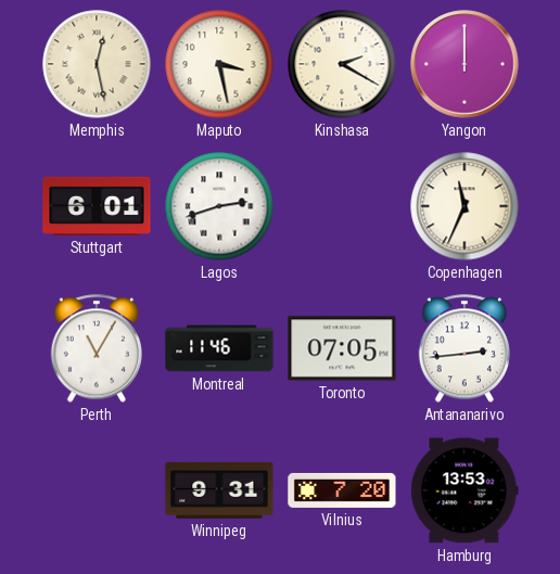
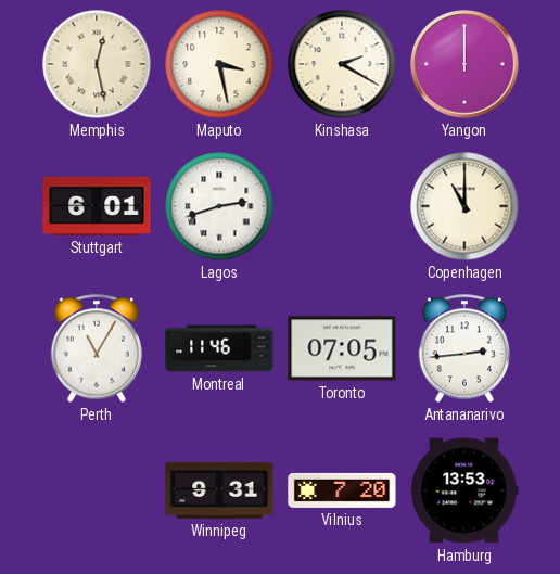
Copenhagen: 11:34 -> 11:00 (464, 206)
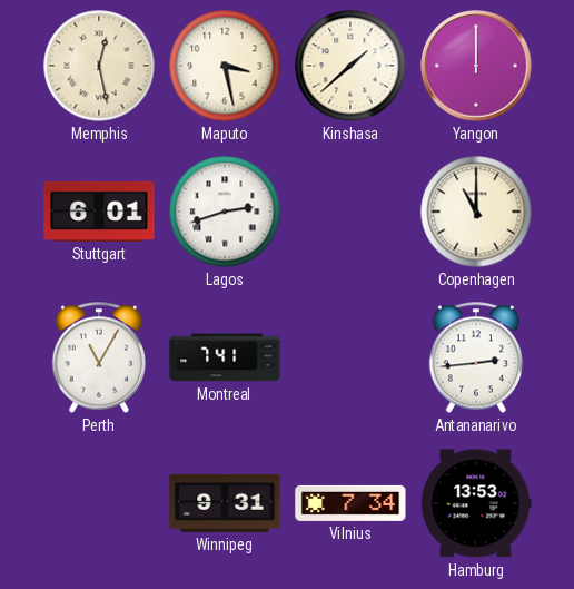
Kinshasa: 2:20 -> 1:38 (350, 66)
Montreal: 11:46 -> 7:41 (225, 357)
Toronto: 07:05 -> none (342, 348)
Vilnius: 7:20 -> 7:34 (350, 503)
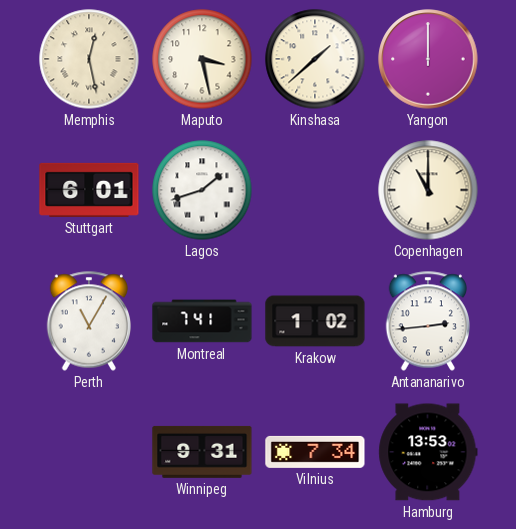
Lagos: 2:42 -> 1:42 (202, 190)
Krakow: none -> 1:02 (315, 321)
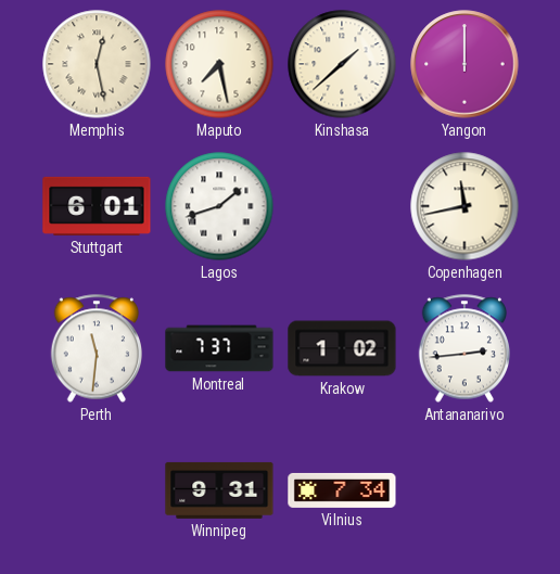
Maputo: 3:28 -> 7:28 (219, 64)
Copenhagen: 11:00 -> 11:43 (464, 206)
Perth: 11:05 -> 11:31 (96, 348)
Montreal: 7:41 -> 7:37 (219, 348)
Hamburg: 13:53 -> none (428, 452)
